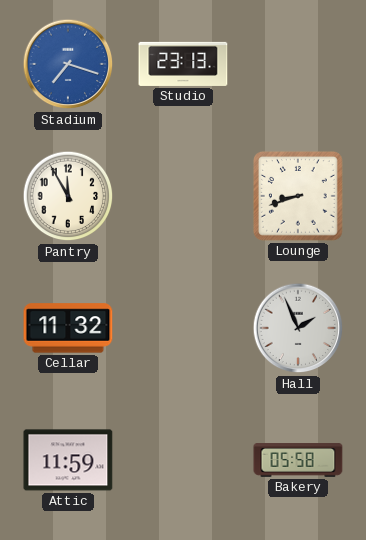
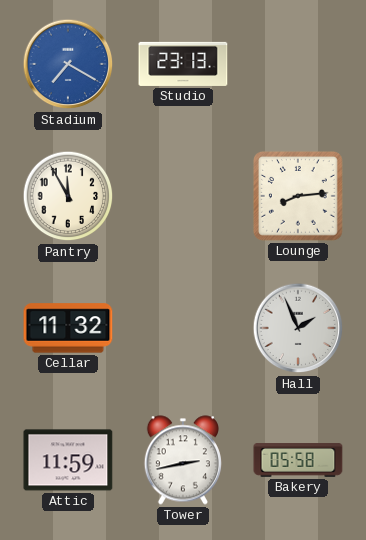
Stadium: 7:18 -> 7:20 (68, 64)
Lounge: 8:42 -> 8:14 (298, 196)
Tower: none -> 2:43 (183, 460)
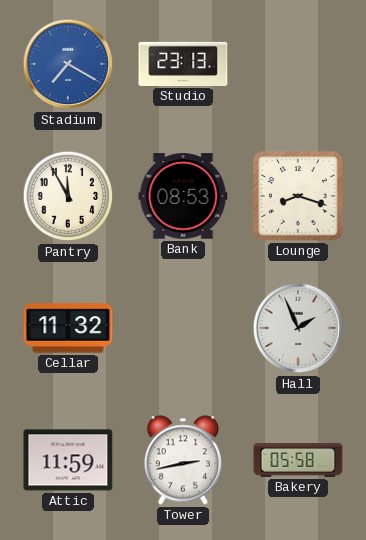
Bank: none -> 08:53 (183, 196)
Lounge: 8:14 -> 8:18 (298, 196)
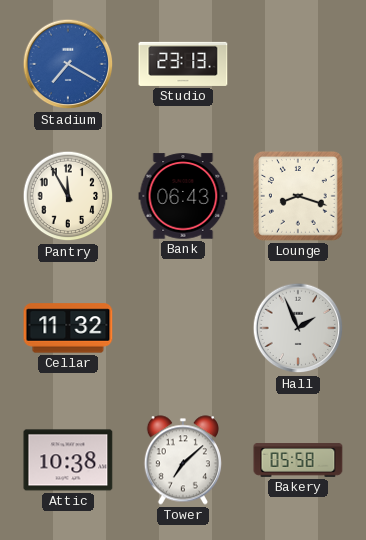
Bank: 08:53 -> 06:43 (183, 196)
Attic: 11:59 -> 10:38 (68, 460)
Tower: 2:43 -> 7:08 (183, 460)
